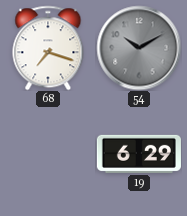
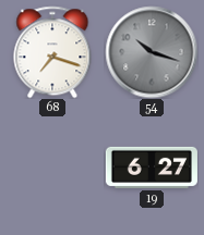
54: 10:10 -> 10:18 (152, 52)
19: 6:29 -> 6:27 (152, 168)
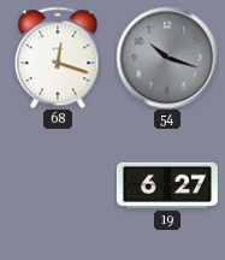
68: 7:18 -> 12:18 (58, 58)
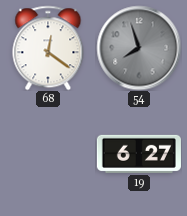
68: 12:18 -> 12:21 (48, 48)
54: 10:18 -> 7:57 (139, 48)
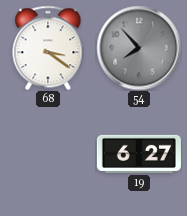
68: 12:21 -> 3:21 (48, 48)
54: 7:57 -> 7:53 (139, 48)
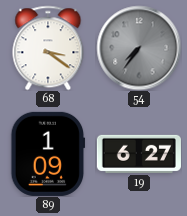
54: 7:53 -> 7:36 (139, 48)
89: none -> 1:09 (48, 154)
